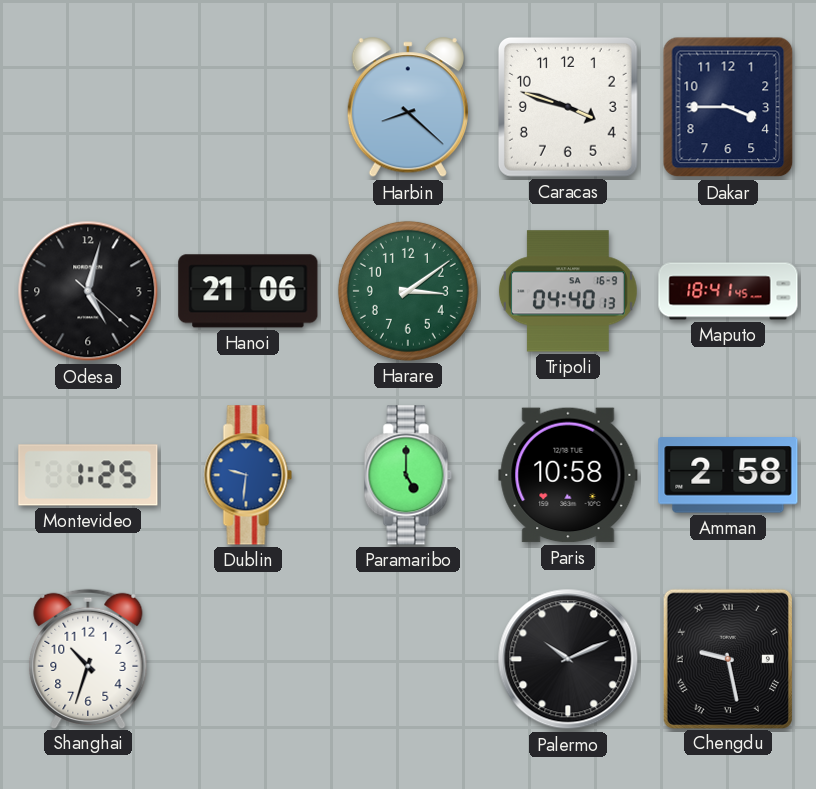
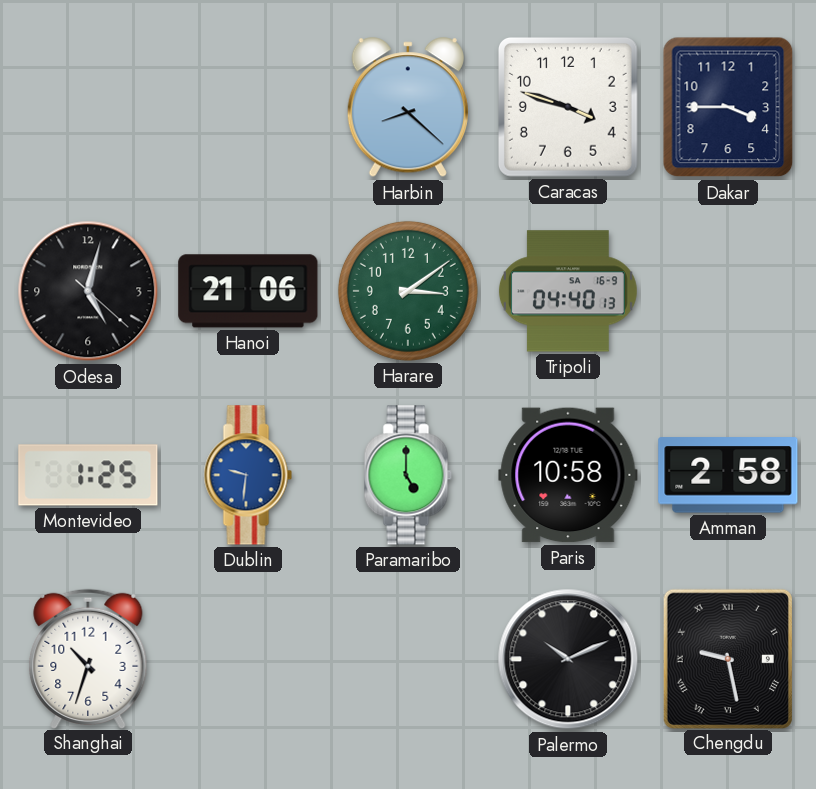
Maputo: 18:41 -> none (728, 291)
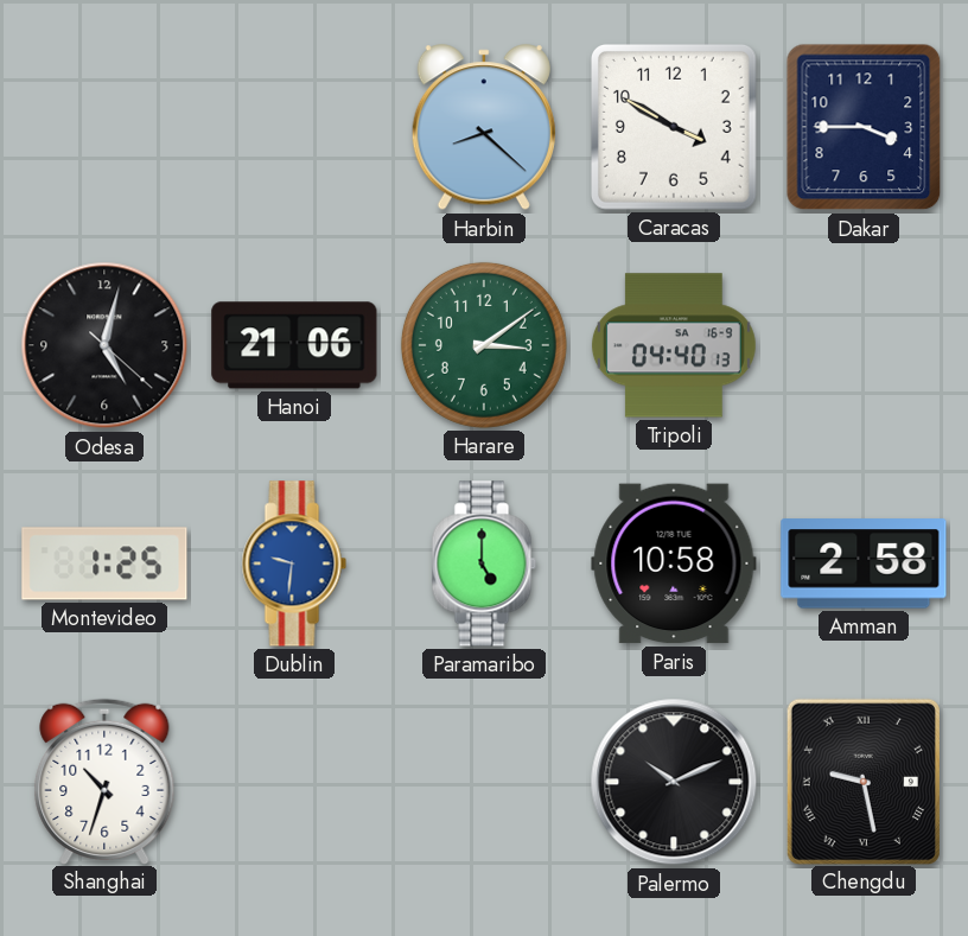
Caracas: 3:48 -> 3:50 (674, 127)
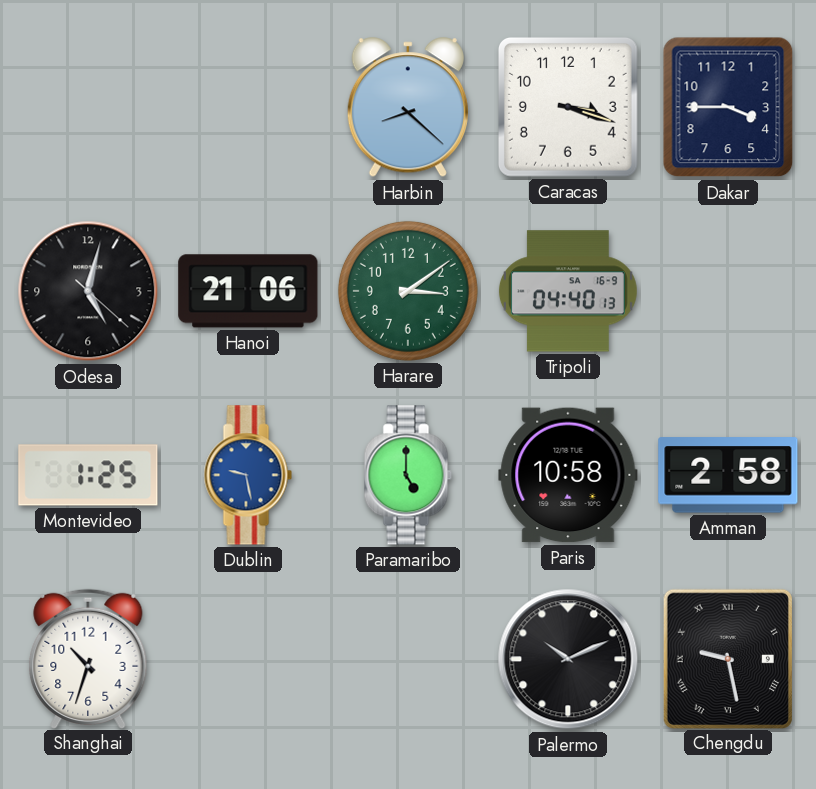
Caracas: 3:50 -> 3:18 (568, 107)
Dublin: 9:31 -> 9:28 (248, 475)
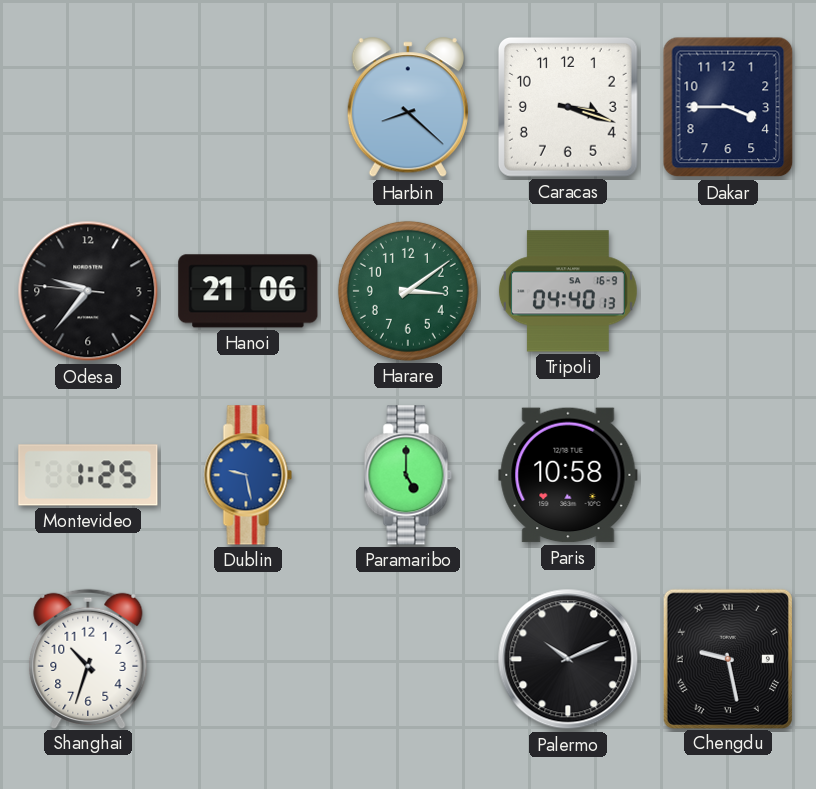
Odesa: 5:02 -> 9:36 (88, 291)
Amman: 2:58 -> none (728, 475)
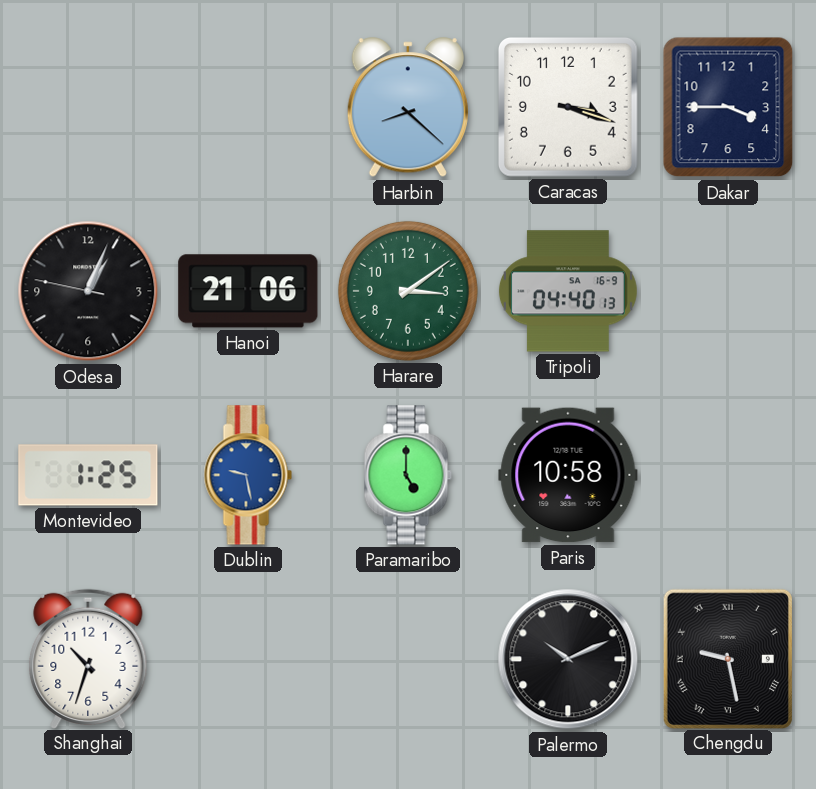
Odesa: 9:36 -> 1:03 (88, 291)
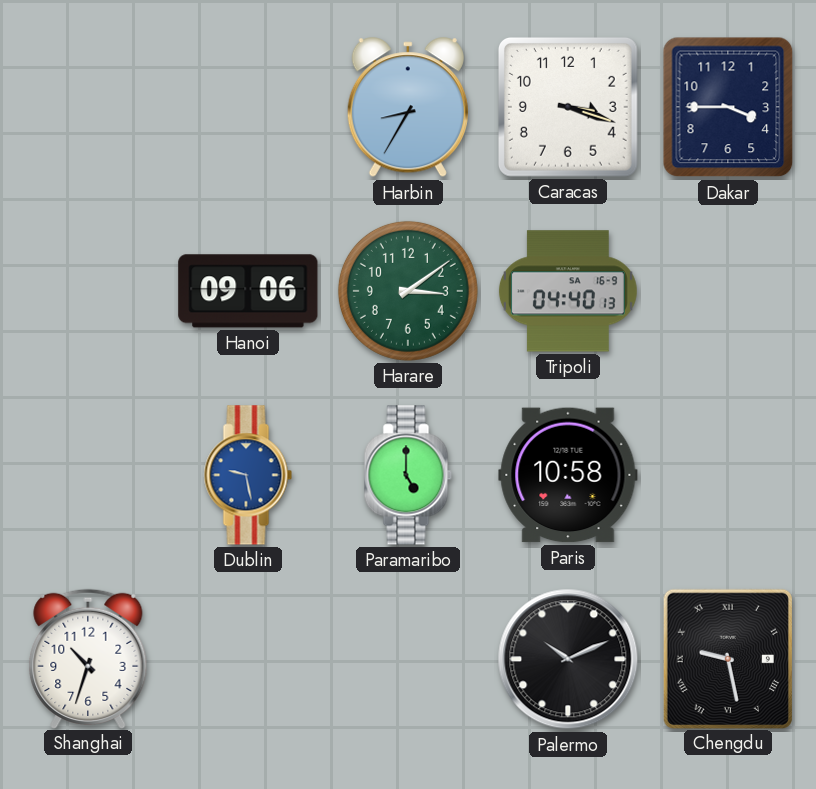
Harbin: 8:22 -> 8:35 (408, 108)
Odesa: 1:03 -> none (88, 291)
Hanoi: 21:06 -> 09:06 (248, 291)
Montevideo: 1:25 -> none (88, 475)
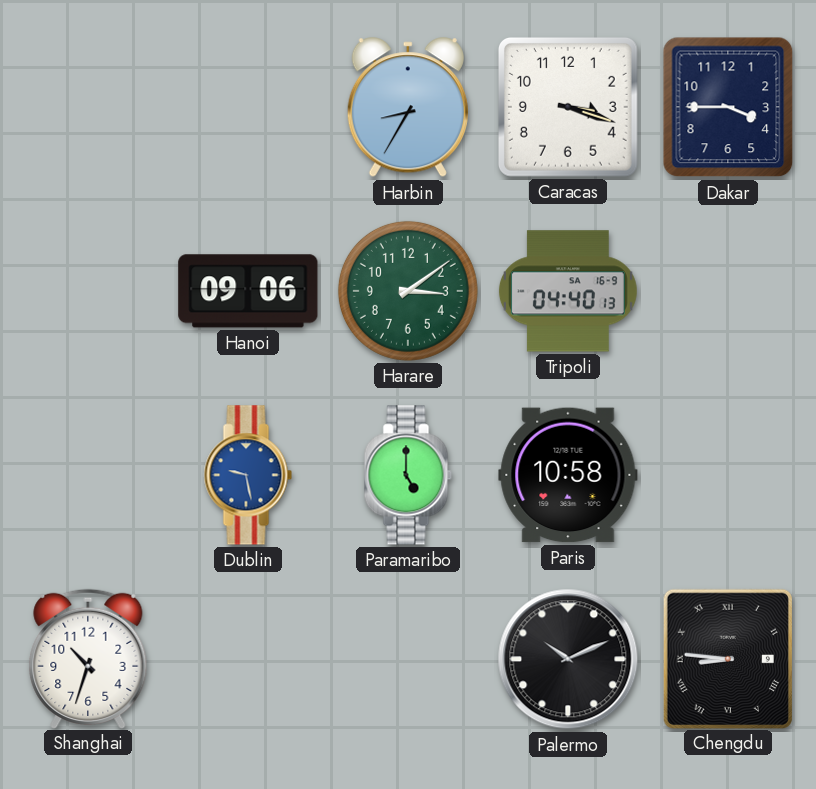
Chengdu: 9:28 -> 8:46 (728, 658)
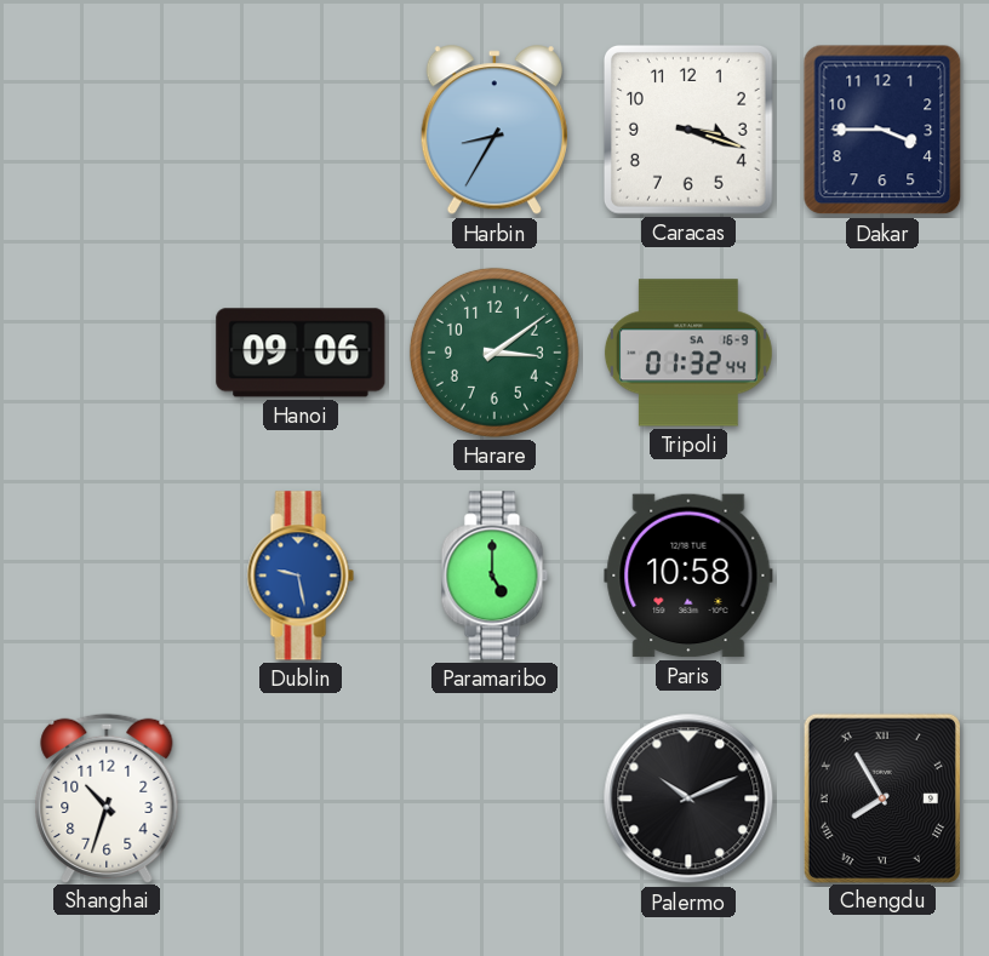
Tripoli: 04:40 -> 01:32 (688, 353)
Chengdu: 8:46 -> 7:55 (882, 797)
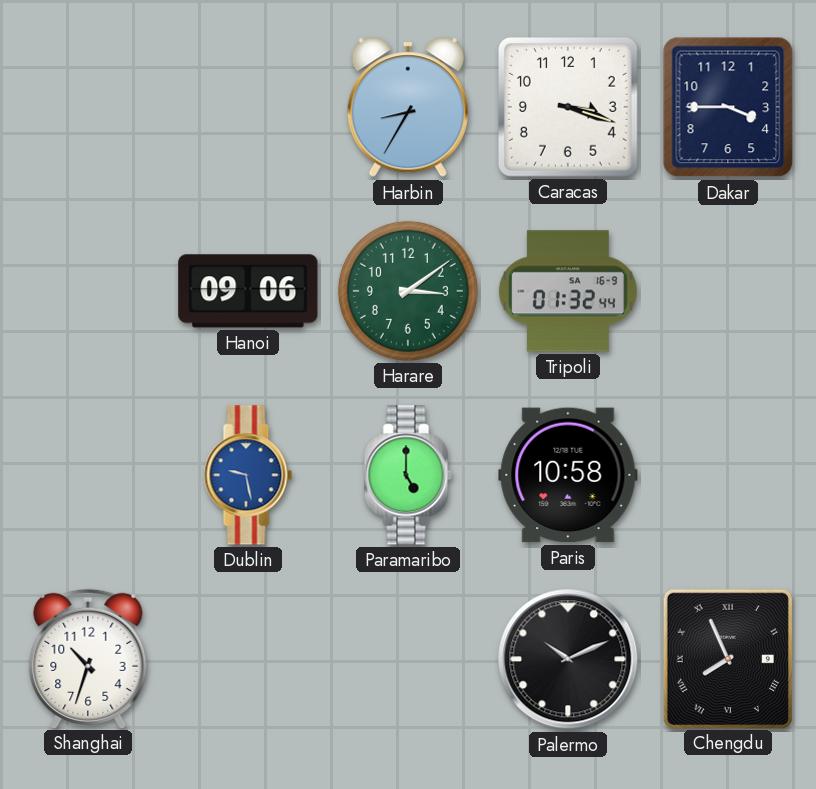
Chengdu: 7:55 -> 7:56 (728, 658)
